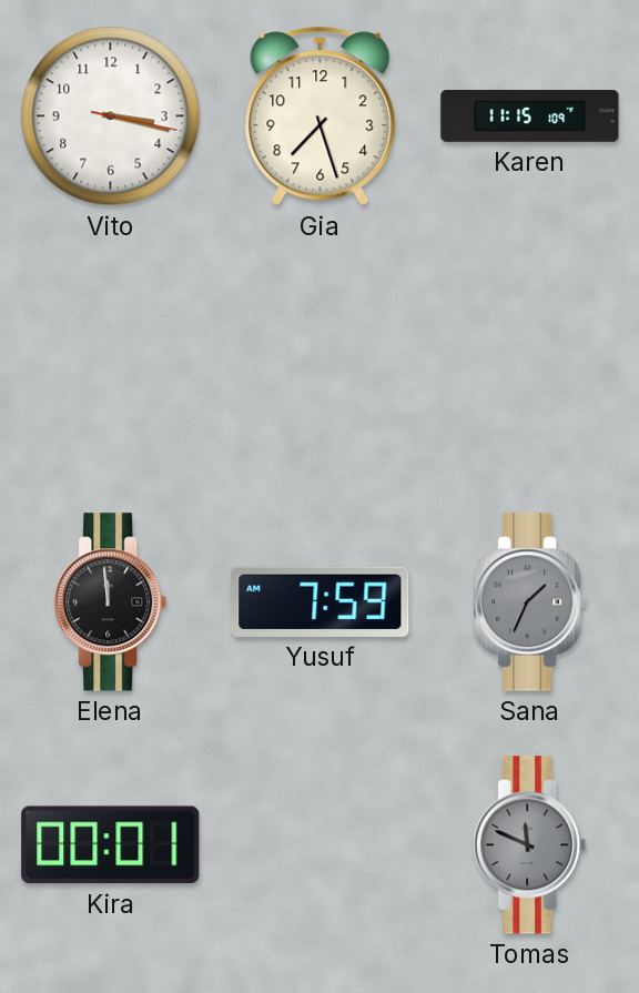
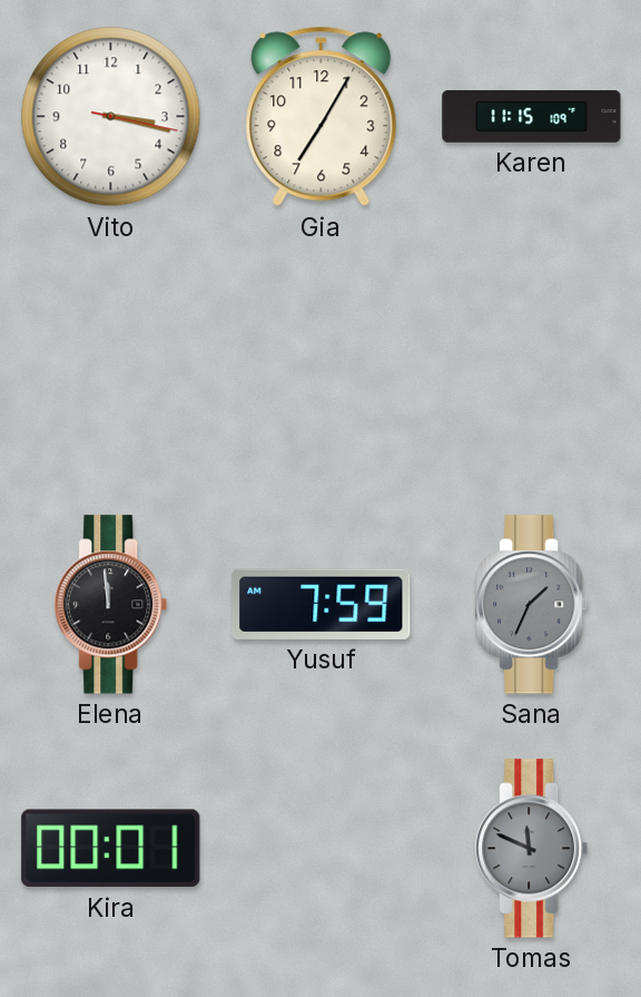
Gia: 7:27 -> 7:05 (322, 117)
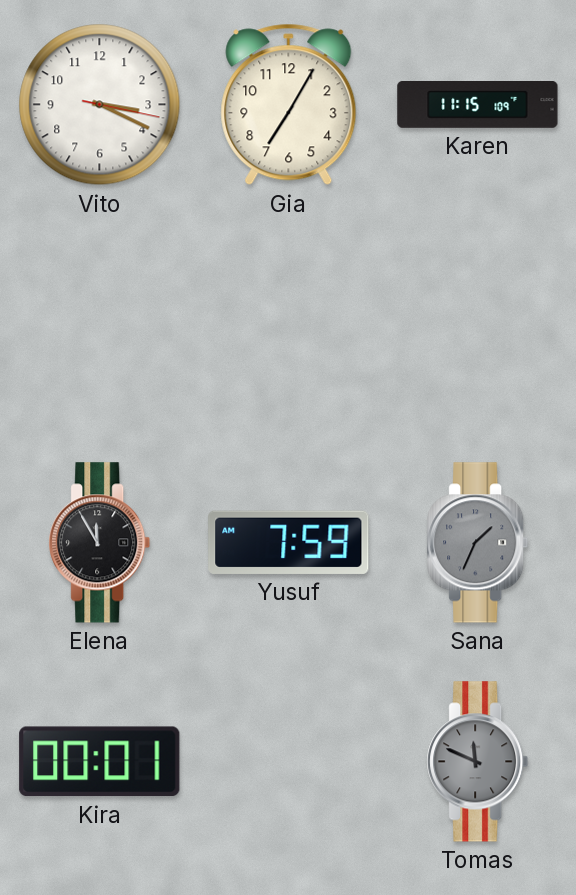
Vito: 3:17 -> 3:19 (100, 105)
Elena: 11:59 -> 11:55 (100, 543)
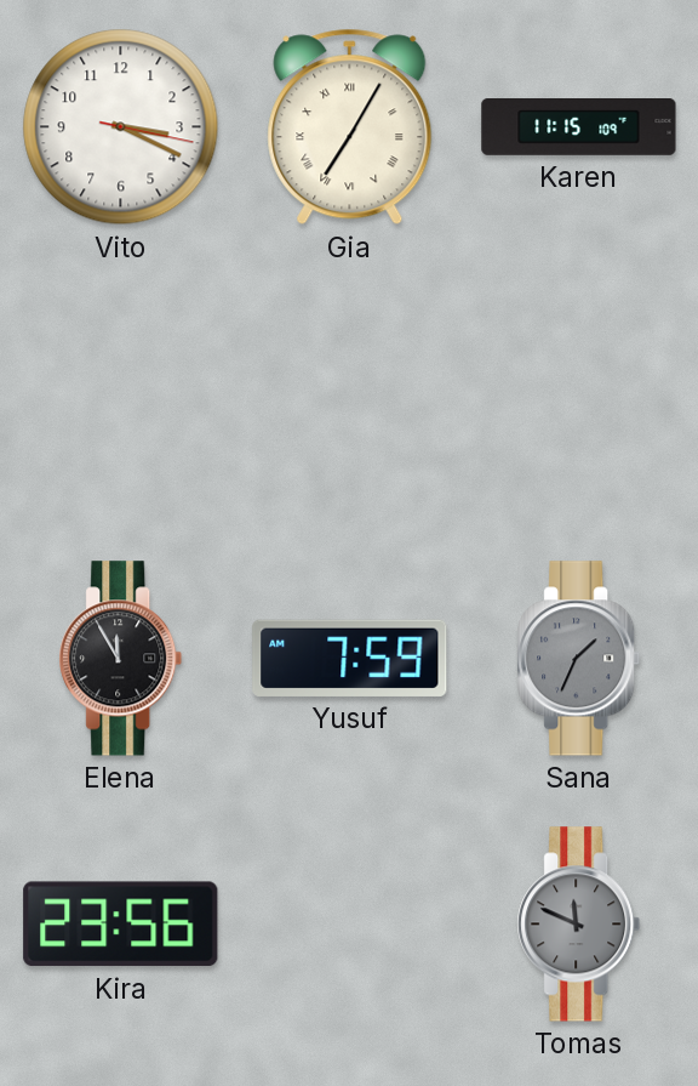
Gia numerals: Arabic -> Roman (350, 127)
Kira: 00:01 -> 23:56 (121, 925)
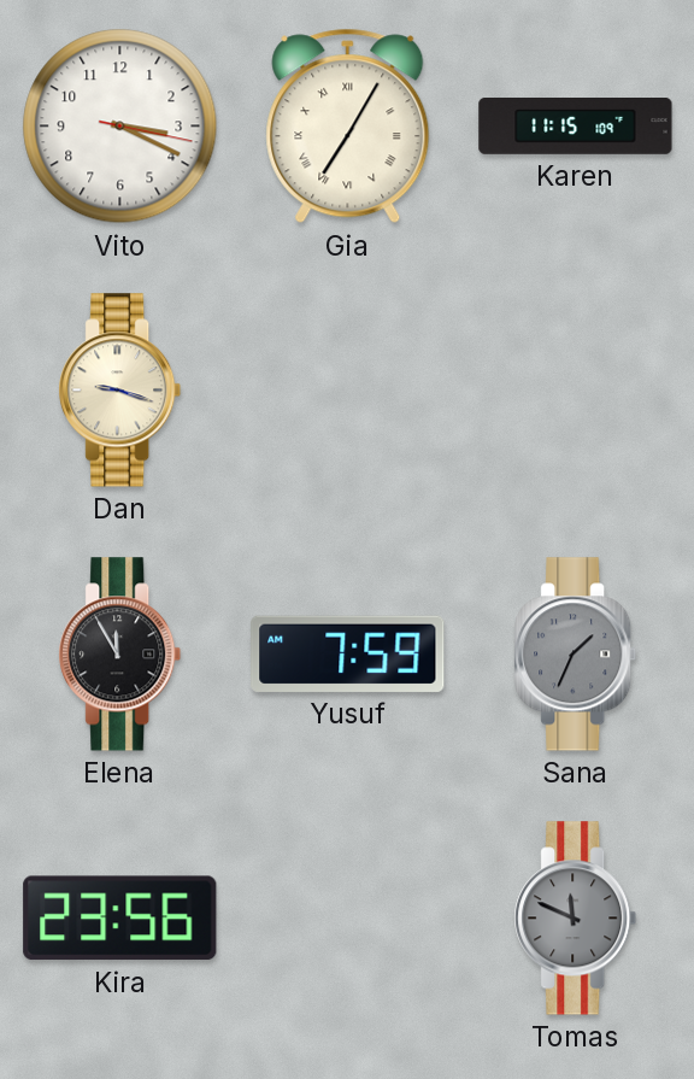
Dan: none -> 9:18 (120, 391)
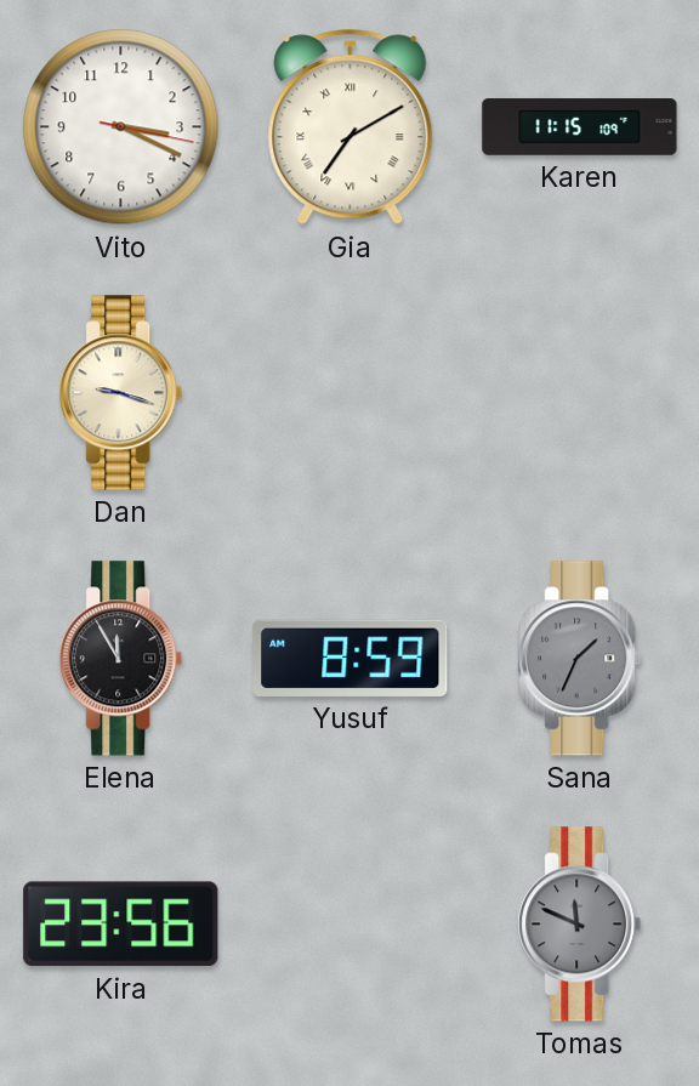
Gia: 7:05 -> 7:10 (351, 127)
Yusuf: 7:59 -> 8:59 (351, 658)
